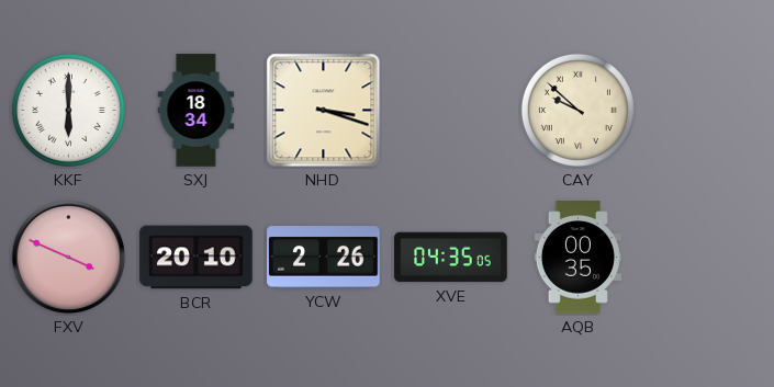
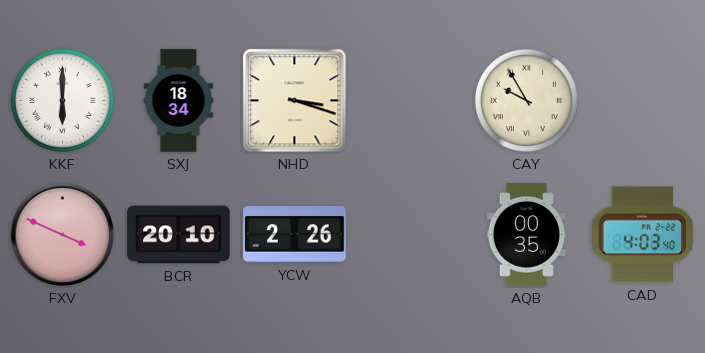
CAY: 9:52 -> 9:55 (526, 100)
XVE: 04:35 -> none (451, 258)
CAD: none -> 4:03 (643, 235)
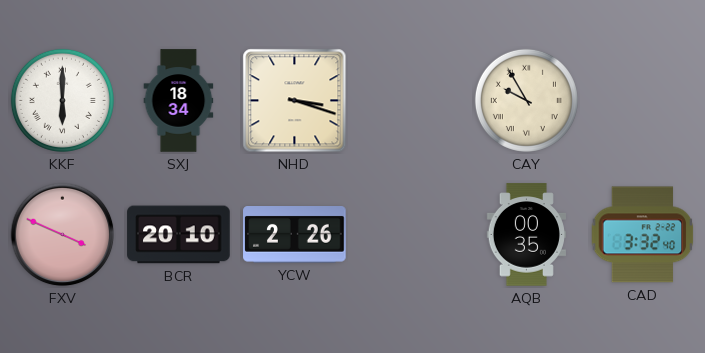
CAD: 4:03 -> 3:32 (643, 235)
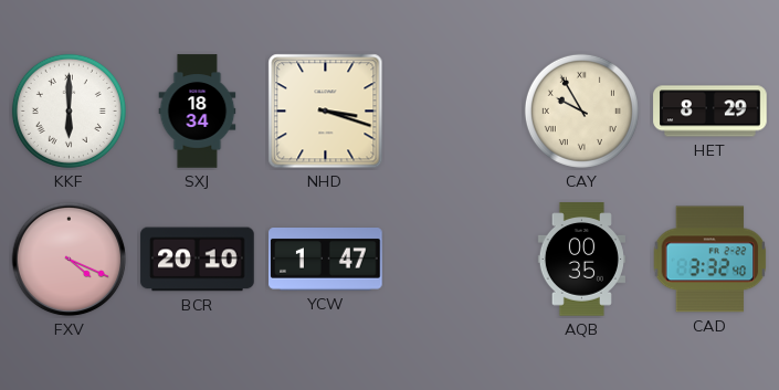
HET: none -> 8:29 (710, 112)
FXV: 3:49 -> 4:19 (70, 260)
YCW: 2:26 -> 1:47 (326, 260)
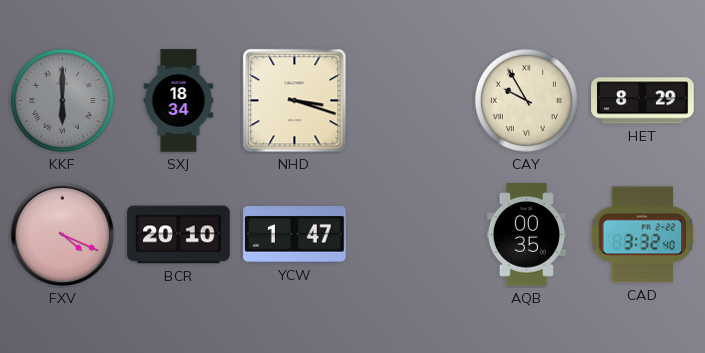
KKF dial: white -> grey (62, 100)
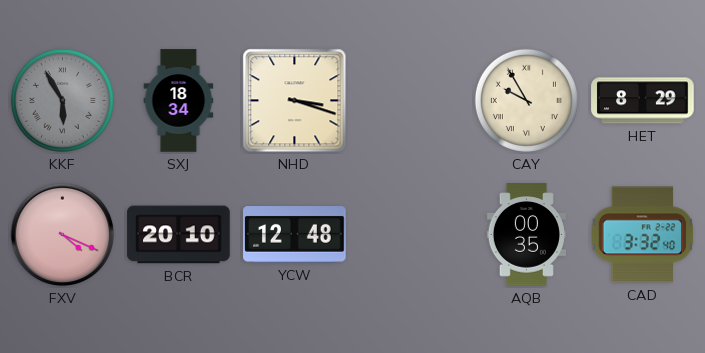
KKF: 6:00 -> 5:55 (62, 100)
YCW: 1:47 -> 12:48 (295, 235)
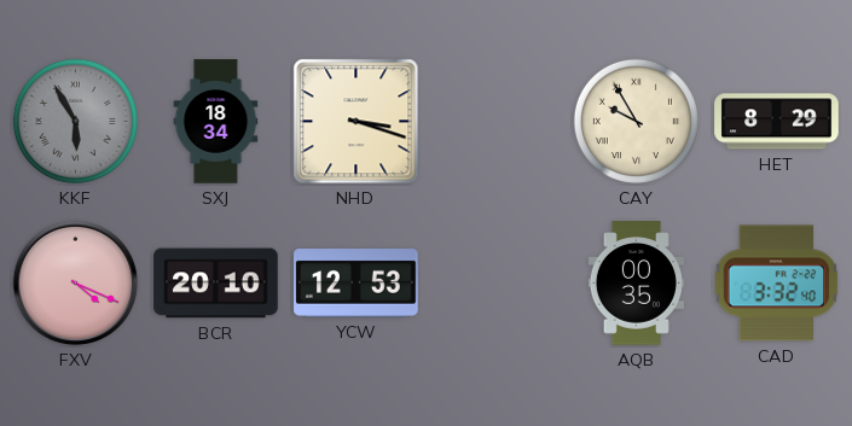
YCW: 12:48 -> 12:53 (357, 284)
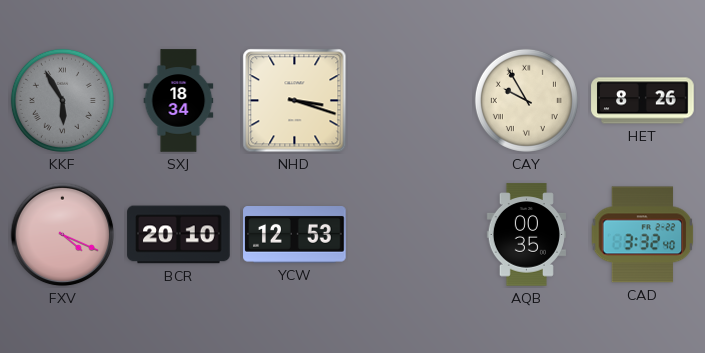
HET: 8:29 -> 8:26 (643, 101)
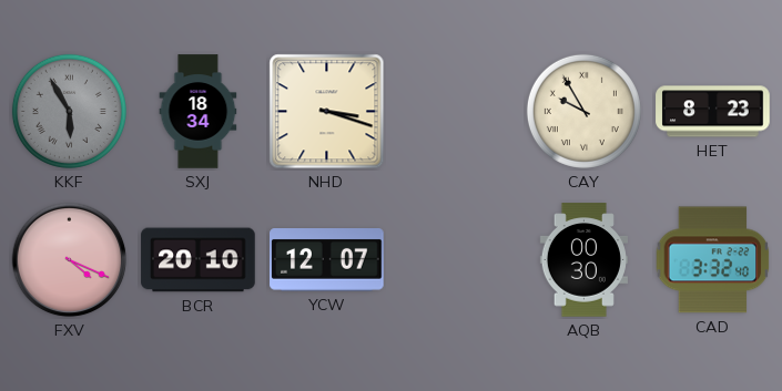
HET: 8:26 -> 8:23 (713, 112)
YCW: 12:53 -> 12:07 (327, 260)
AQB: 00:35 -> 00:30 (583, 260)
